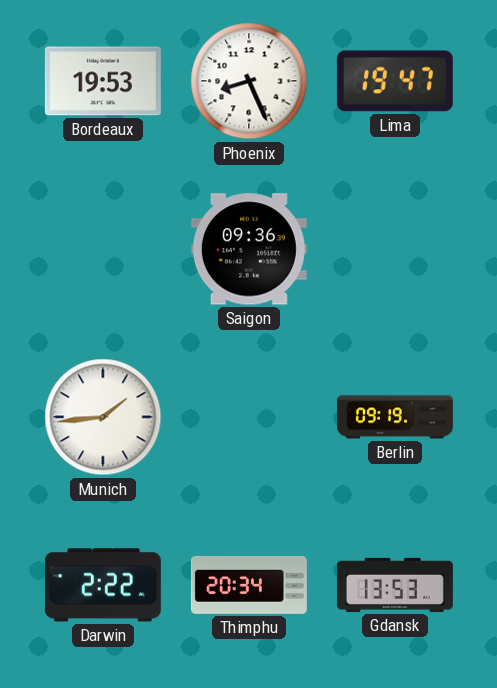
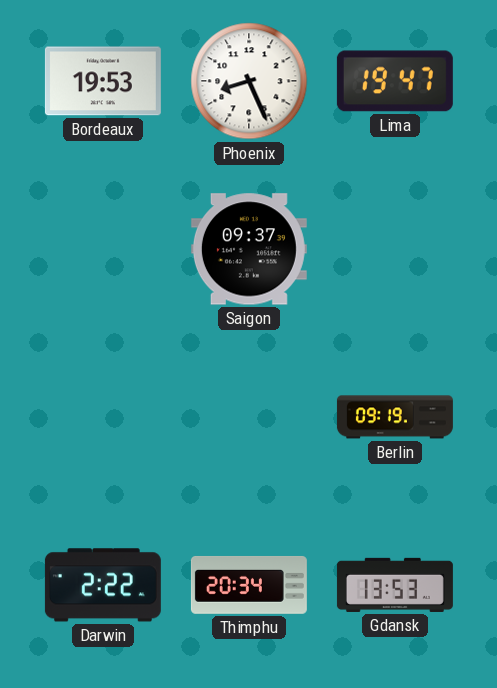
Saigon: 09:36 -> 09:37 (249, 249)
Munich: 1:44 -> none (103, 417)
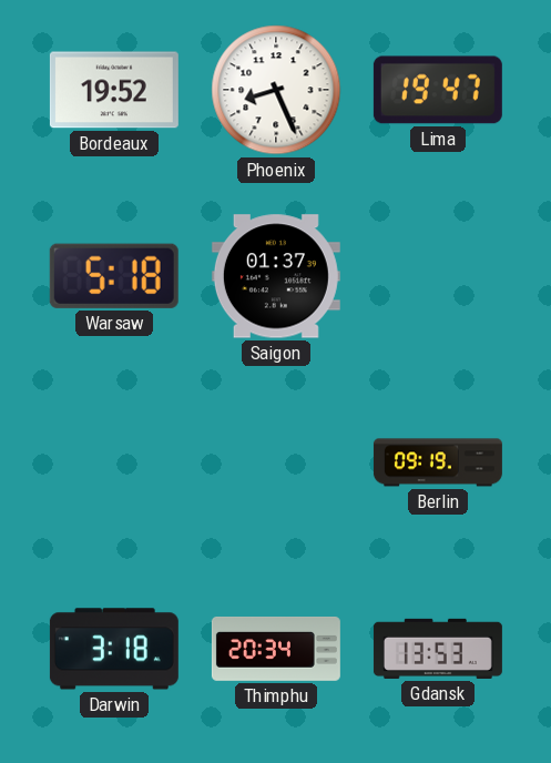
Bordeaux: 19:53 -> 19:52 (114, 90)
Warsaw: none -> 5:18 (114, 276)
Saigon: 09:37 -> 01:37 (276, 276)
Darwin: 2:22 -> 3:18 (114, 649)
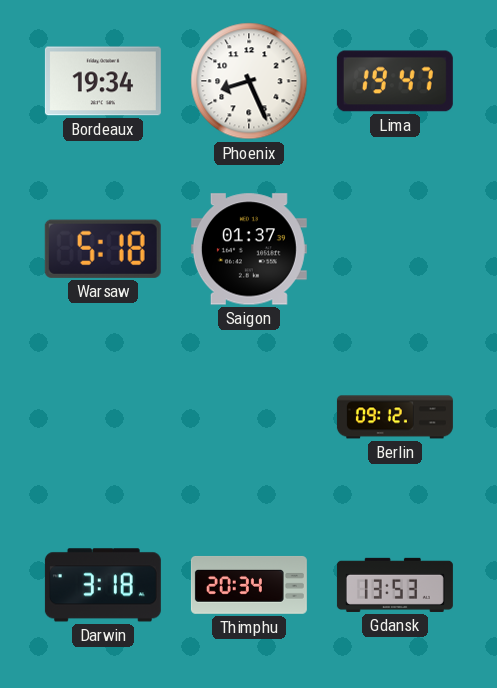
Bordeaux: 19:52 -> 19:34 (103, 81)
Berlin: 09:19 -> 09:12 (395, 417)
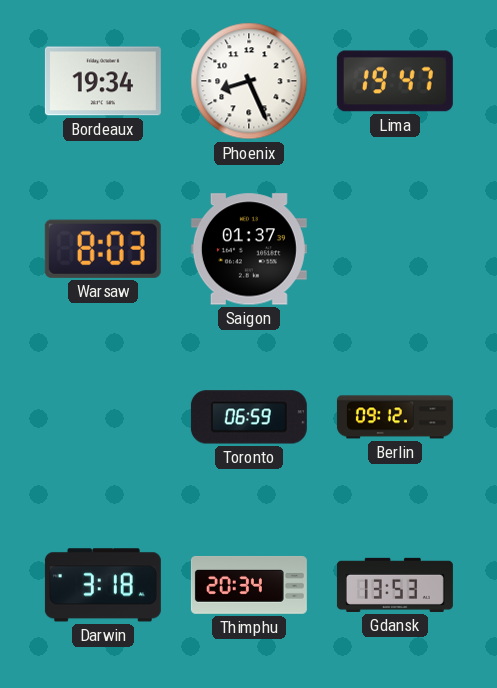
Warsaw: 5:18 -> 8:03 (103, 249)
Toronto: none -> 06:59 (249, 417)
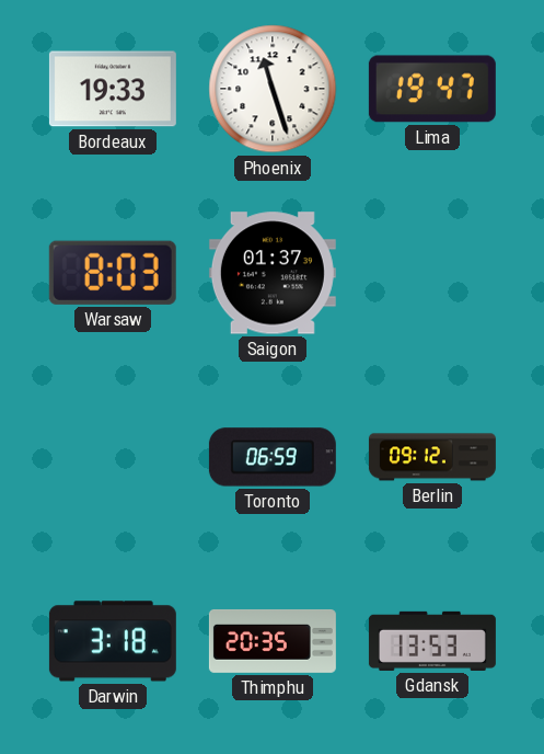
Bordeaux: 19:34 -> 19:33 (113, 89)
Phoenix: 8:26 -> 11:27 (273, 89)
Thimphu: 20:34 -> 20:35 (273, 641)
